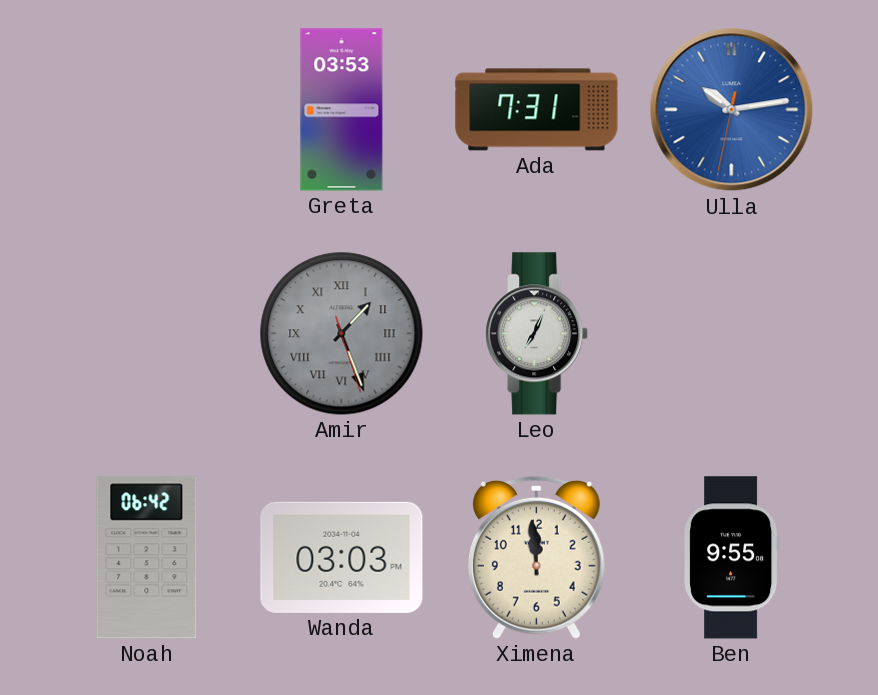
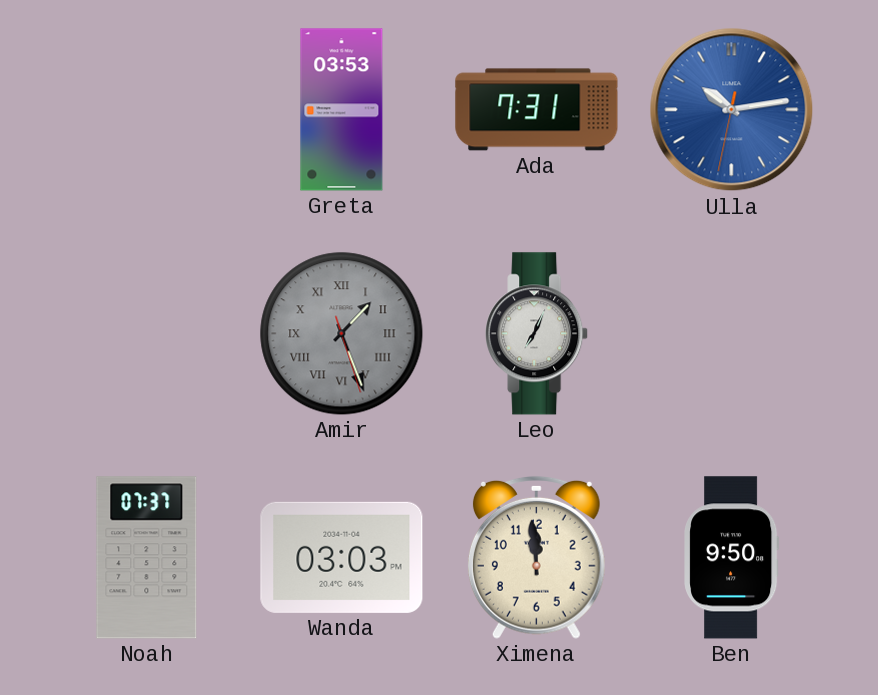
Noah: 06:42 -> 07:37 (147, 558)
Ben: 9:55 -> 9:50 (732, 558)
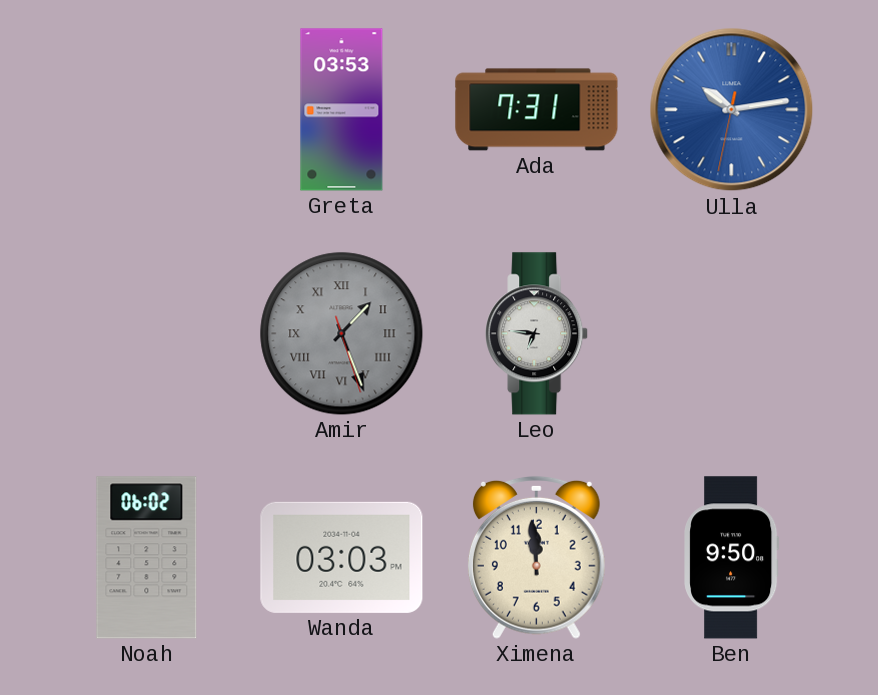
Leo: 7:04 -> 6:46 (537, 334)
Noah: 07:37 -> 06:02 (147, 558)
